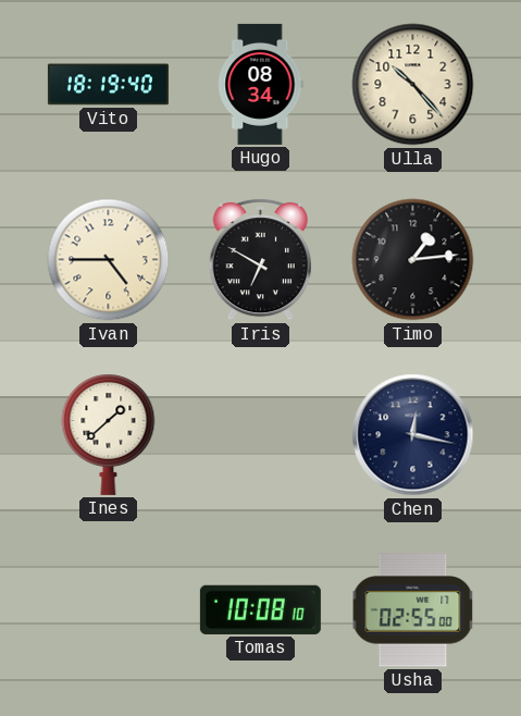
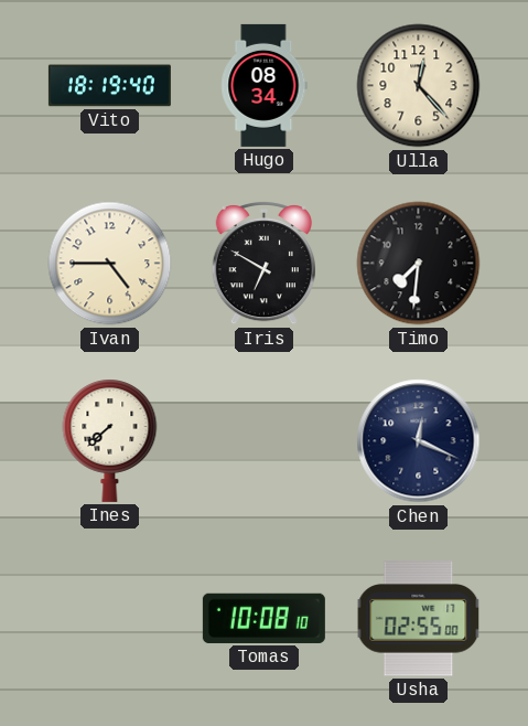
Ulla: 10:23 -> 12:23 (419, 86)
Timo: 1:14 -> 7:31 (419, 264)
Ines: 1:38 -> 7:38 (110, 441)
Chen: 12:17 -> 12:19 (419, 441)
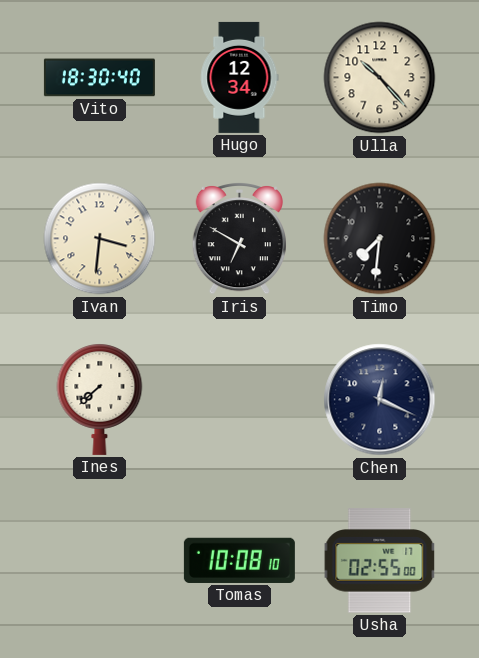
Vito: 18:19 -> 18:30 (99, 78)
Hugo: 08:34 -> 12:34 (240, 77)
Ulla: 12:23 -> 10:23 (380, 78)
Ivan: 4:45 -> 3:31 (100, 239)
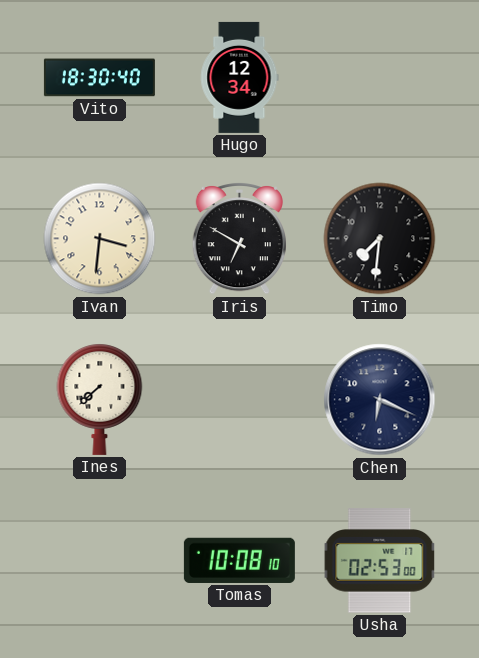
Ulla: 10:23 -> none (380, 78)
Chen: 12:19 -> 6:19 (380, 400)
Usha: 02:55 -> 02:53 (380, 561)
